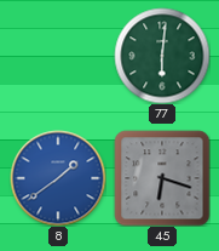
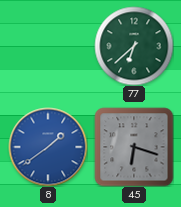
77: 6:01 -> 6:38 (134, 46)
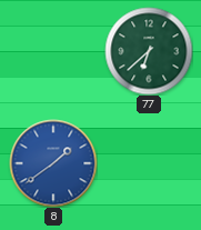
45: 6:18 -> none (134, 147)
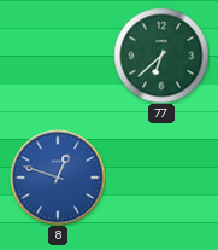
8: 1:39 -> 12:48 (58, 178)
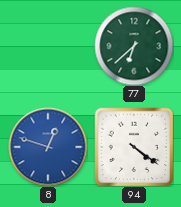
94: none -> 4:21 (134, 147)
